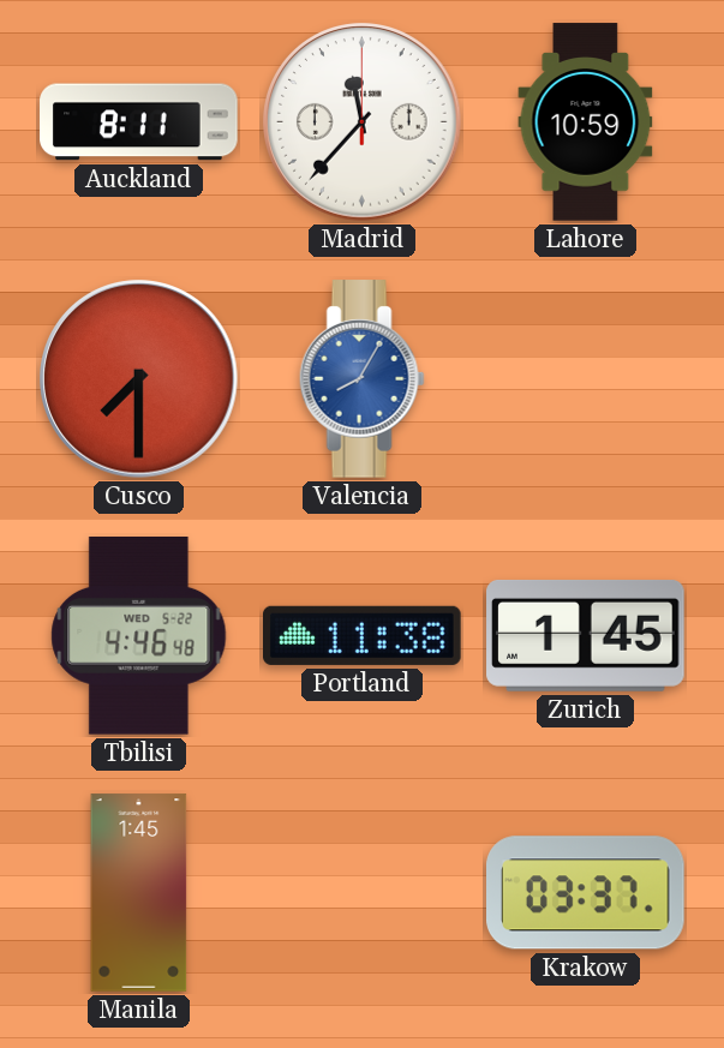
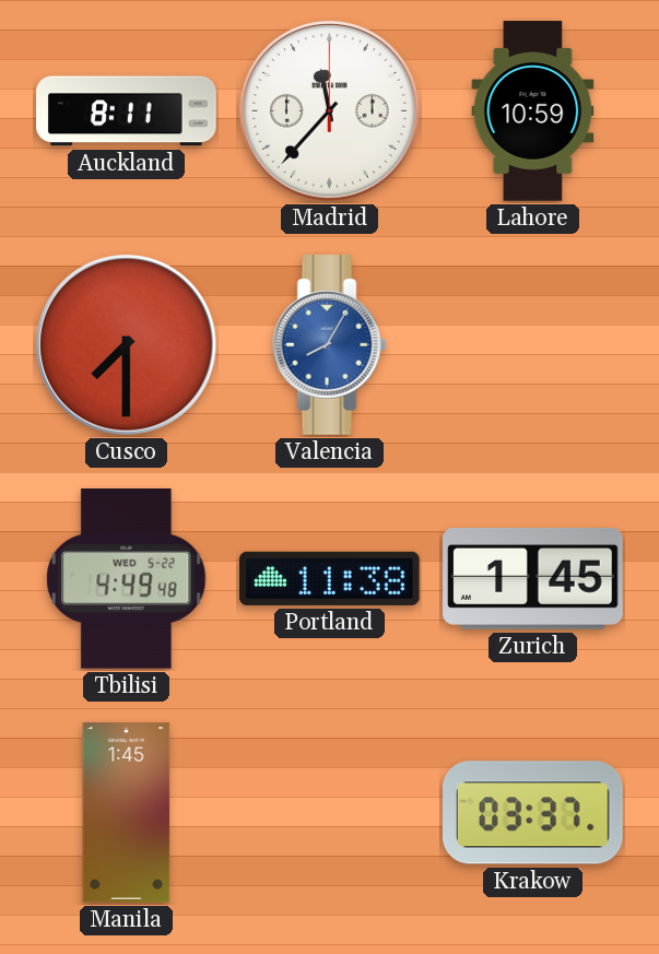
Tbilisi: 4:46 -> 4:49 (127, 579)
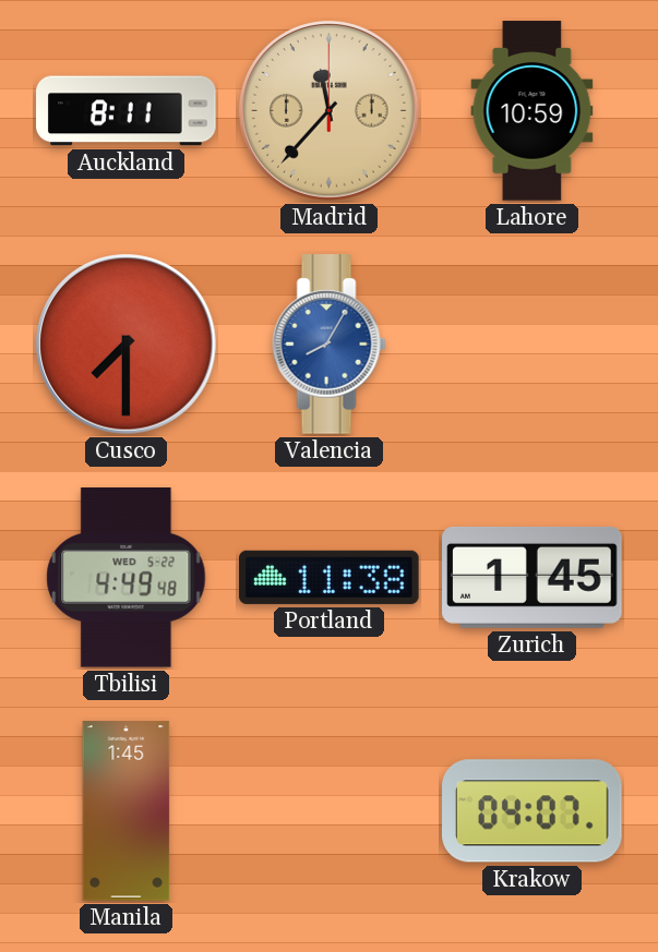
Madrid dial: white -> champagne (330, 111)
Krakow: 03:37 -> 04:07 (533, 811)
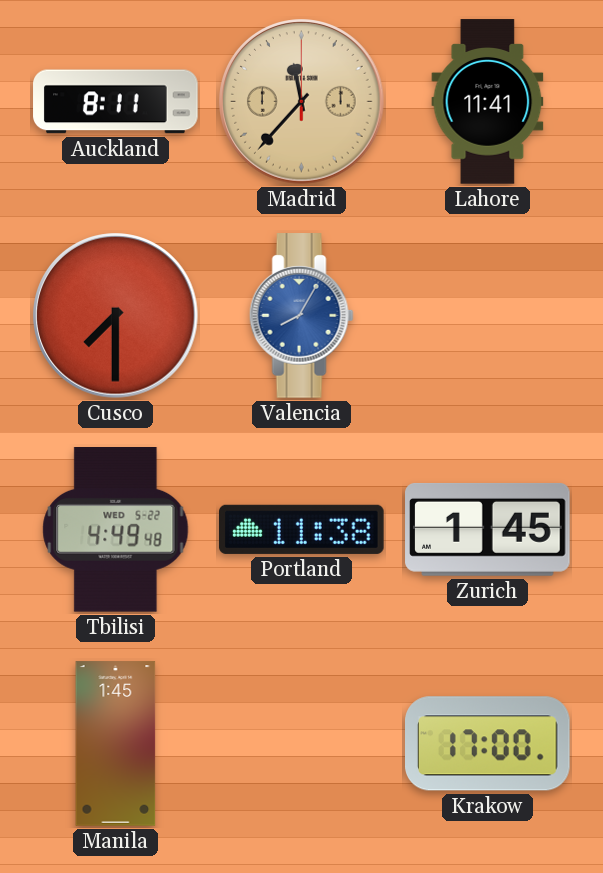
Lahore: 10:59 -> 11:41 (488, 102)
Krakow: 04:07 -> 17:00 (488, 744)
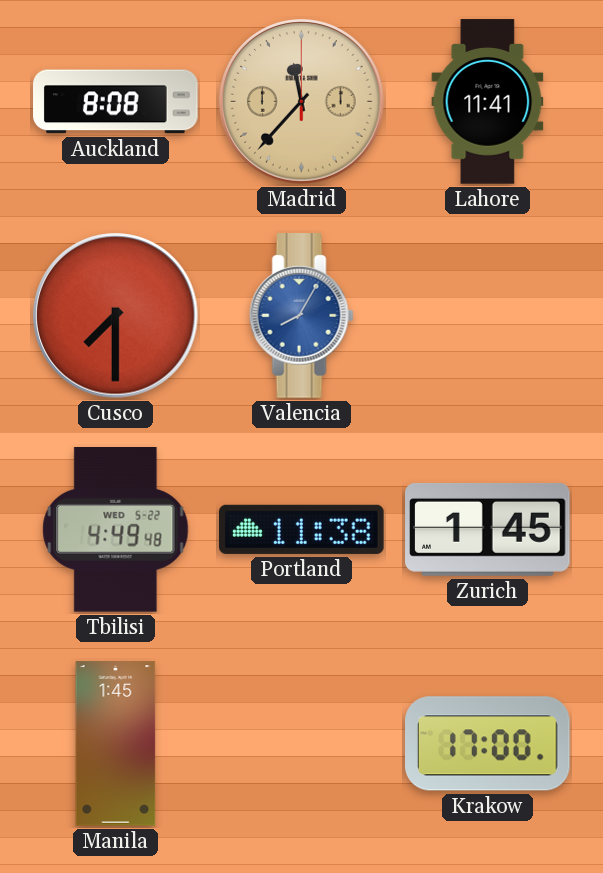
Auckland: 8:11 -> 8:08 (116, 102)
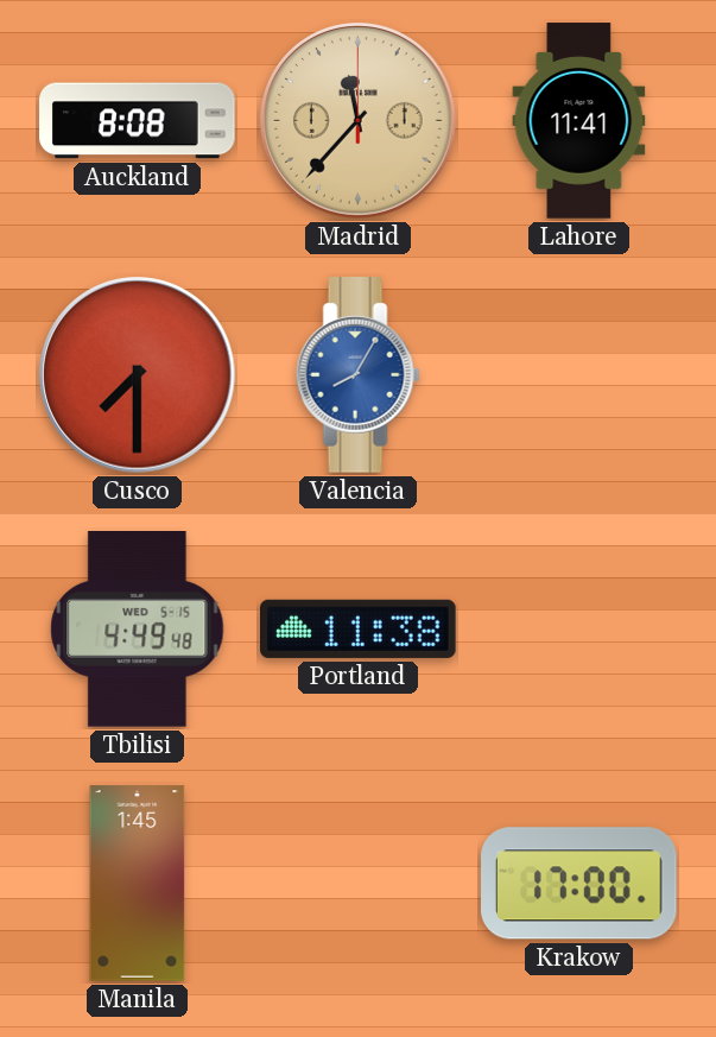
Tbilisi date: WED 5-22 -> WED 5-15 (138, 630)
Zurich: 1:45 -> none (488, 529)
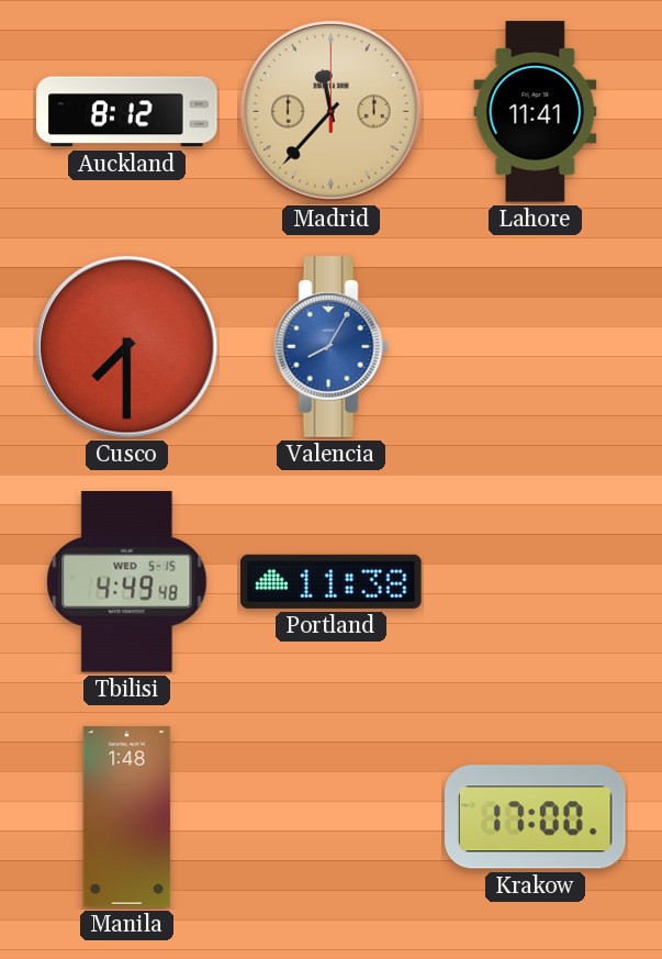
Auckland: 8:08 -> 8:12 (127, 112)
Manila: 1:45 -> 1:48 (127, 817)
